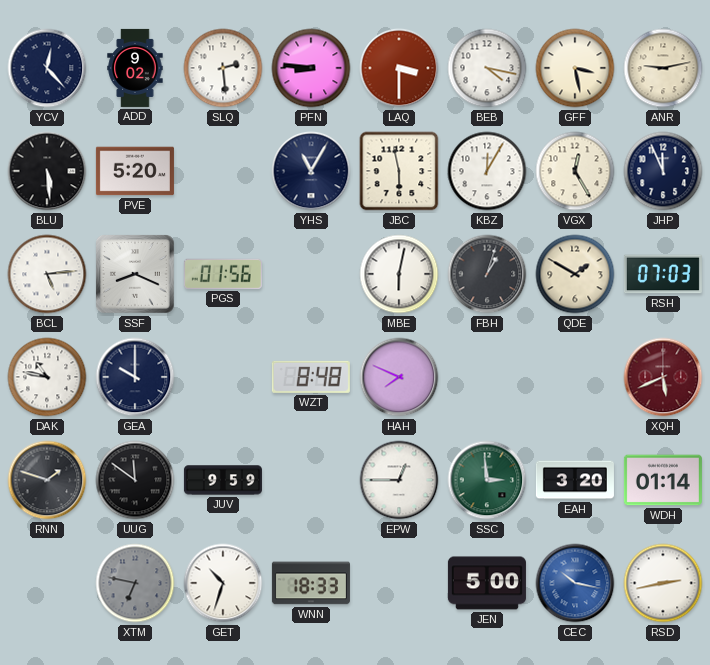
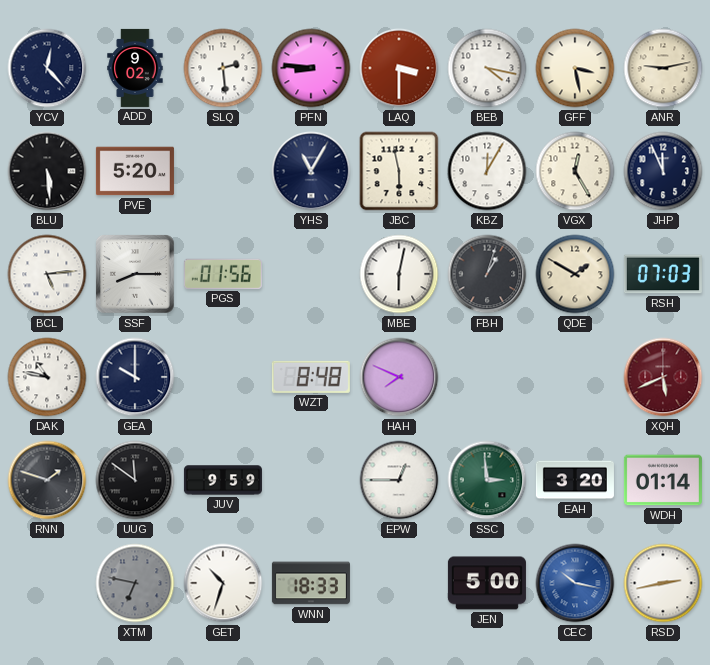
SSF: 8:19 -> 8:15 (135, 274)
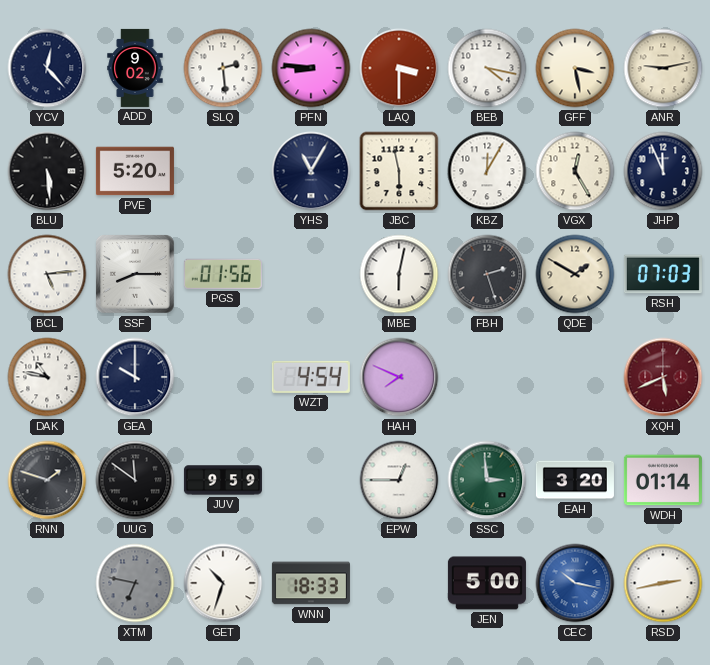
FBH: 1:03 -> 2:27 (487, 274)
WZT: 8:48 -> 4:54 (311, 377)
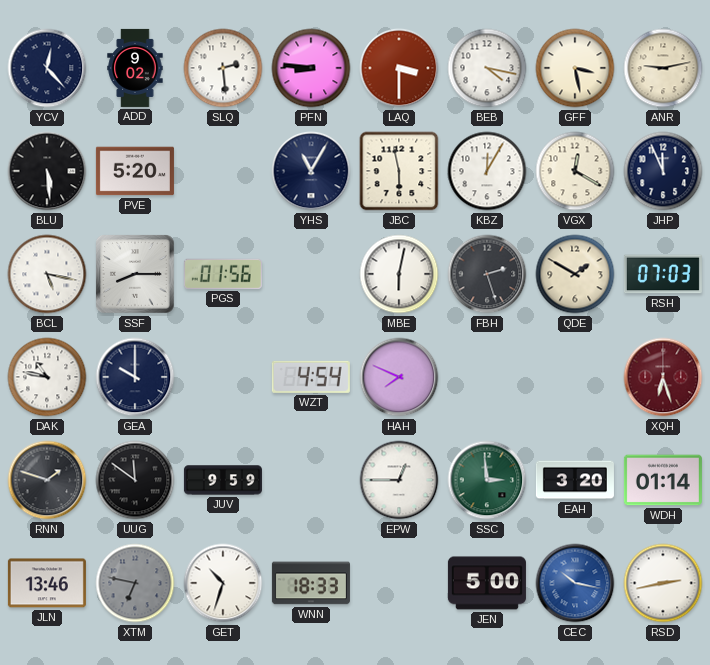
VGX: 12:25 -> 12:20 (575, 171)
BCL: 5:14 -> 5:17 (47, 274)
XQH: 5:41 -> 6:27 (663, 377)
JLN: none -> 13:46 (47, 583)
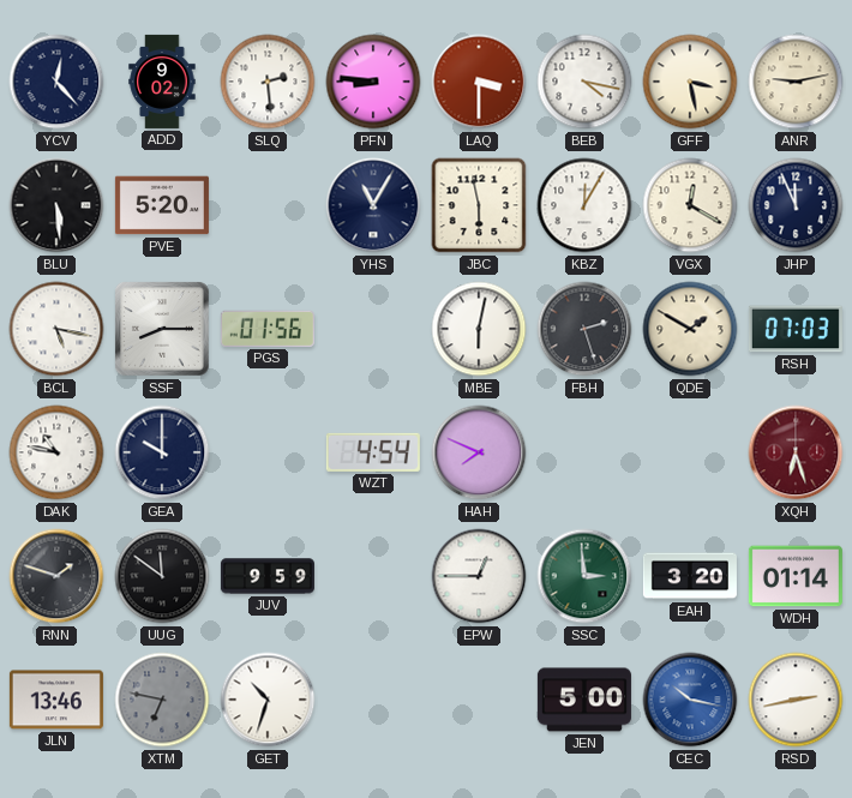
WNN: 18:33 -> none (311, 583)
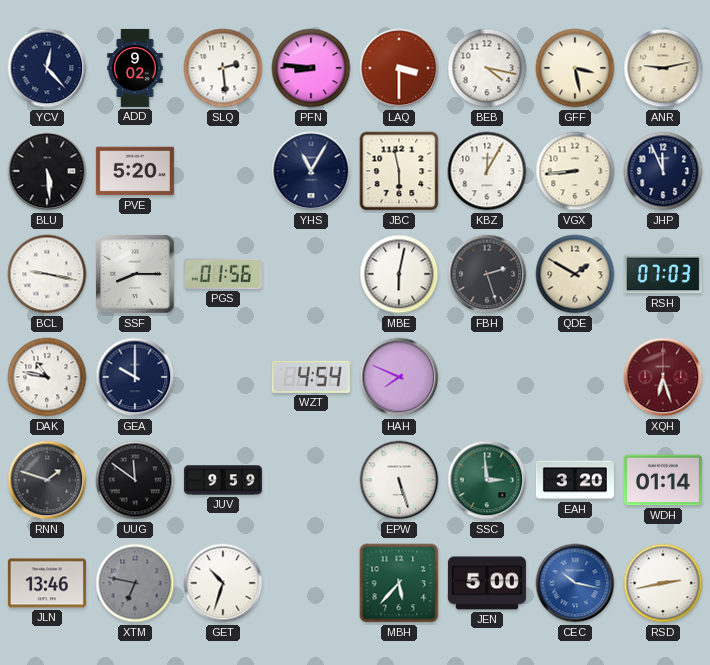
VGX: 12:20 -> 8:44 (575, 171)
BCL: 5:17 -> 9:17 (47, 274)
EPW: 12:45 -> 5:27 (399, 480)
MBH: none -> 5:37 (399, 583)
